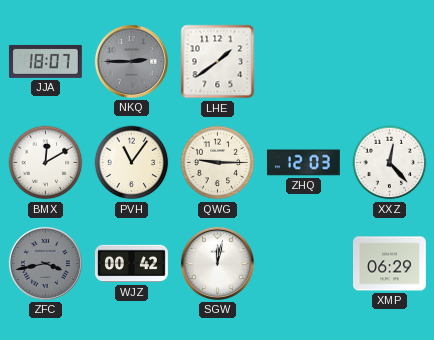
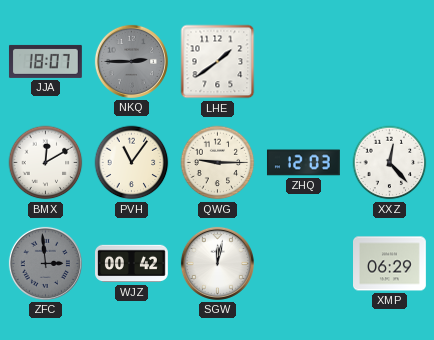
ZFC: 3:43 -> 2:59 (45, 263)
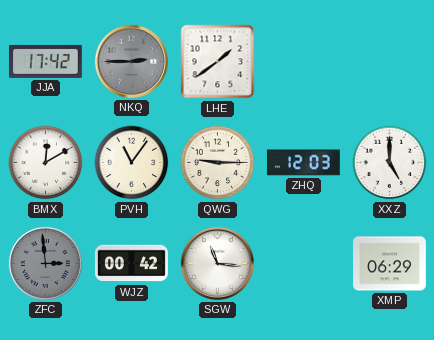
JJA: 18:07 -> 17:42 (45, 61)
XXZ: 12:23 -> 5:00 (390, 163)
SGW: 12:02 -> 11:16 (217, 263)
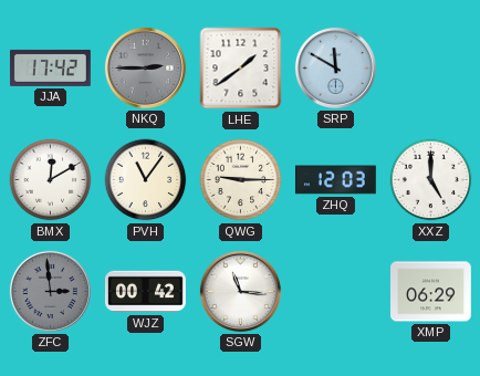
SRP: none -> 11:50 (335, 67)
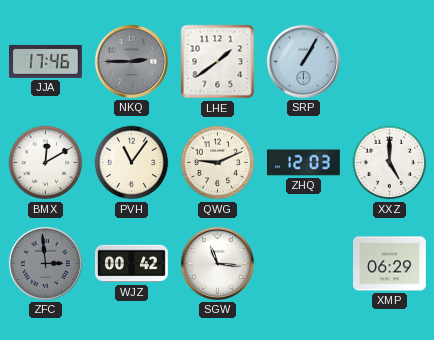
JJA: 17:42 -> 17:46 (45, 61)
SRP: 11:50 -> 1:05 (303, 61)
QWG: 9:15 -> 9:11 (218, 163)
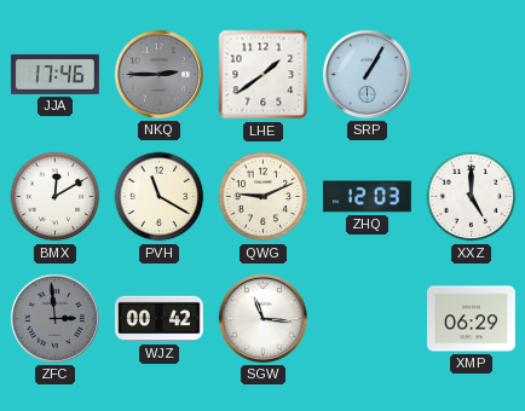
PVH: 11:06 -> 11:20 (160, 197)
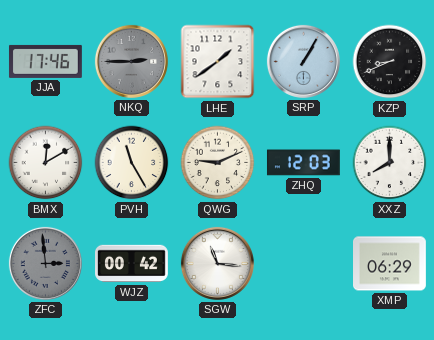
KZP: none -> 8:41 (390, 62)
PVH: 11:20 -> 11:25 (132, 163)
XXZ: 5:00 -> 8:00 (390, 163)
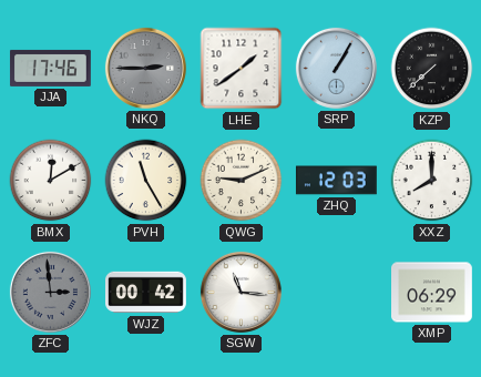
KZP: 8:41 -> 7:38 (432, 69)
